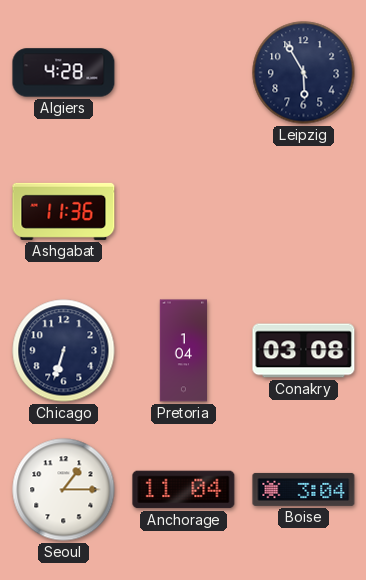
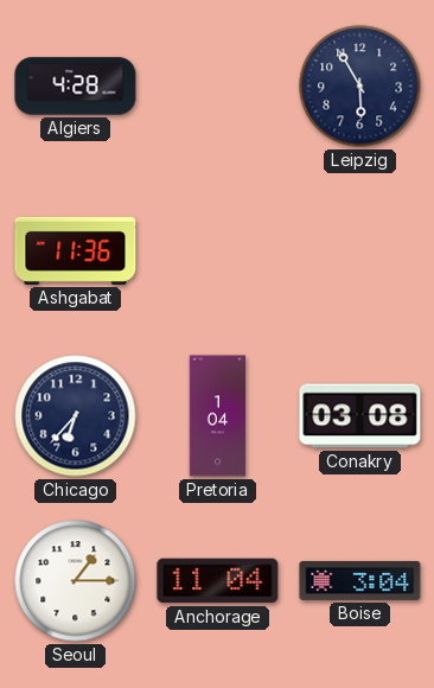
Chicago: 6:33 -> 6:37 (76, 416)
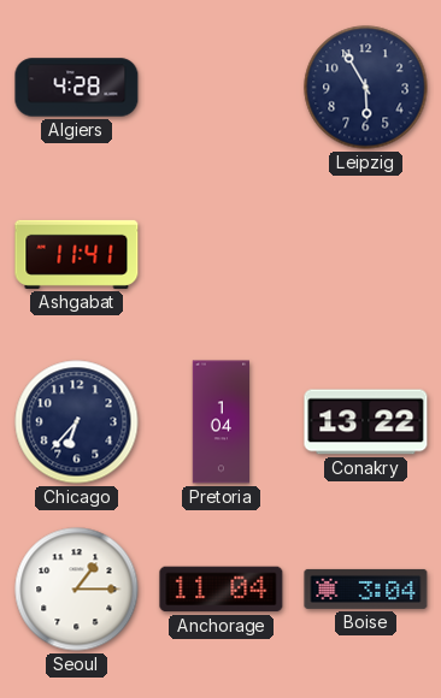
Ashgabat: 11:36 -> 11:41 (77, 254)
Conakry: 03:08 -> 13:22 (366, 422)
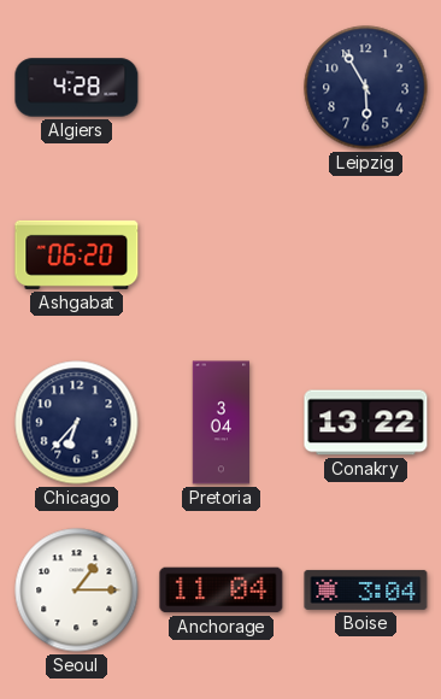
Ashgabat: 11:41 -> 06:20 (77, 254)
Pretoria: 1:04 -> 3:04 (222, 423)
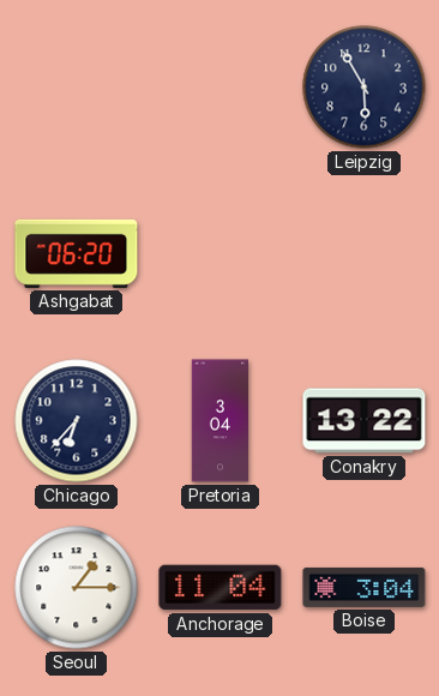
Algiers: 4:28 -> none (77, 88)
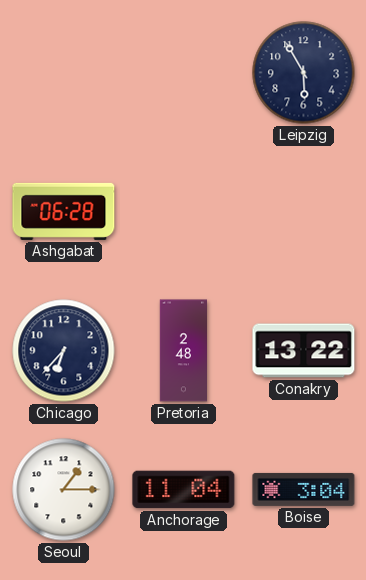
Ashgabat: 06:20 -> 06:28 (64, 211)
Pretoria: 3:04 -> 2:48 (184, 351)
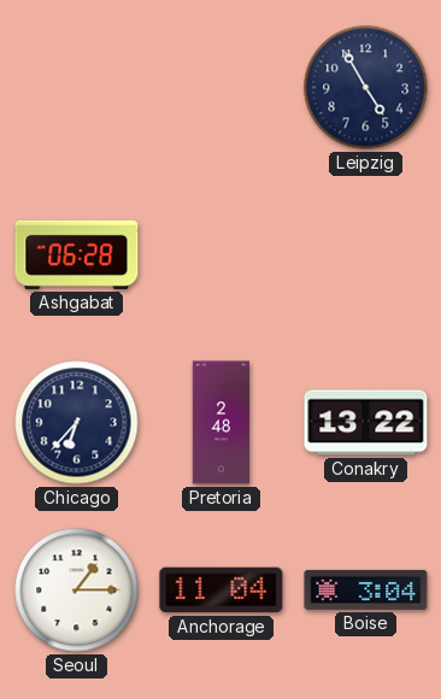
Leipzig: 5:55 -> 4:55 (366, 88)
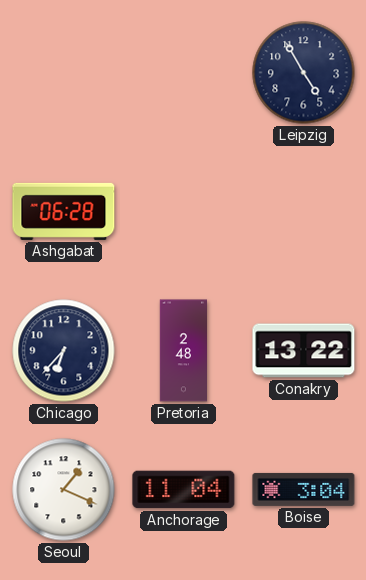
Seoul: 1:15 -> 1:19 (64, 490)
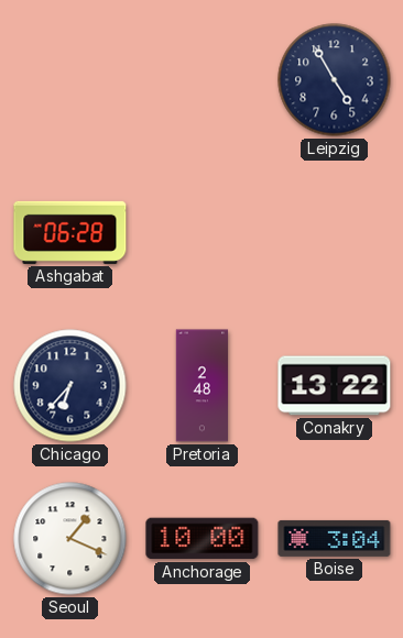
Anchorage: 11:04 -> 10:00 (203, 539)
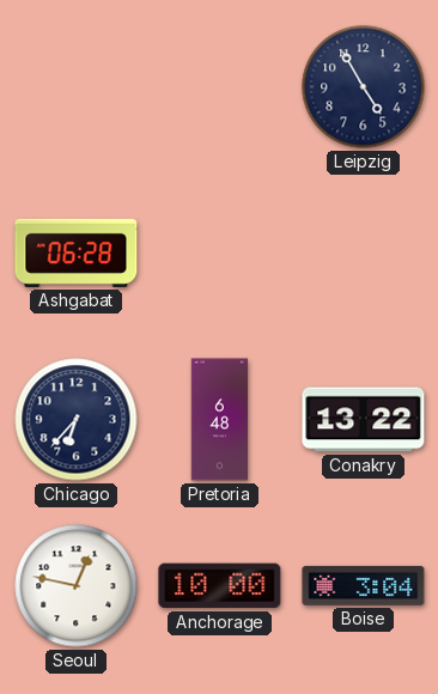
Pretoria: 2:48 -> 6:48 (220, 420)
Seoul: 1:19 -> 12:47 (77, 586)
